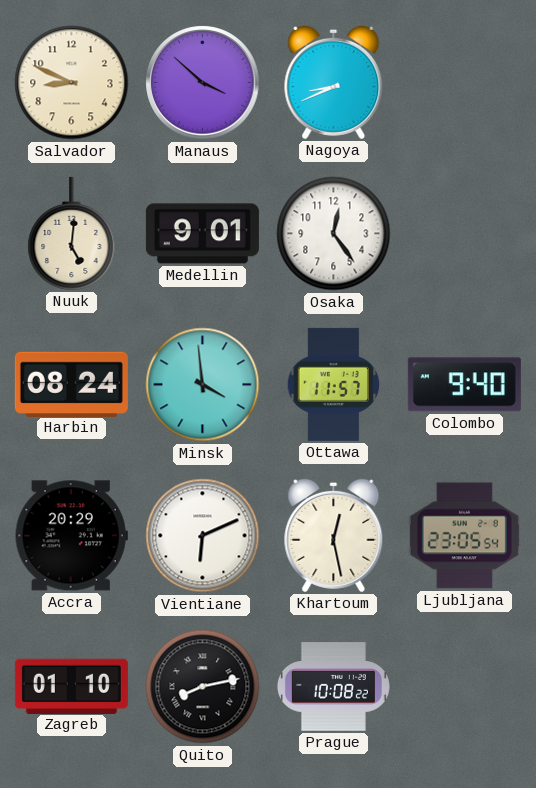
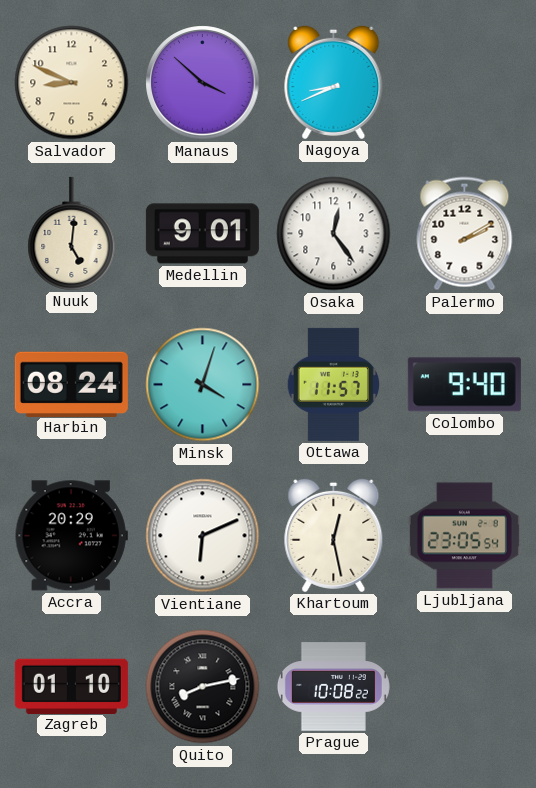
Palermo: none -> 2:10 (465, 234)
Minsk: 3:59 -> 4:03 (203, 385)
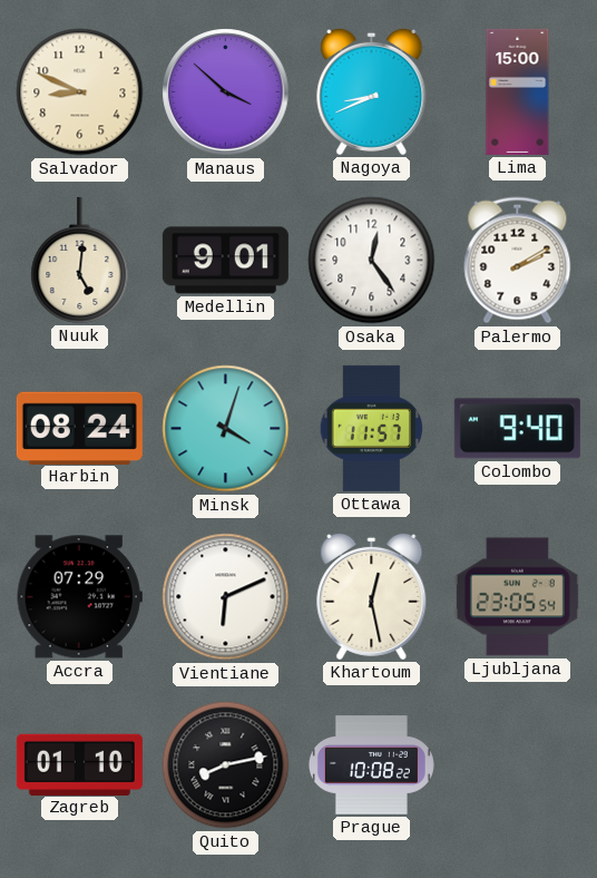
Lima: none -> 15:00 (518, 91)
Accra: 20:29 -> 07:29 (79, 597)
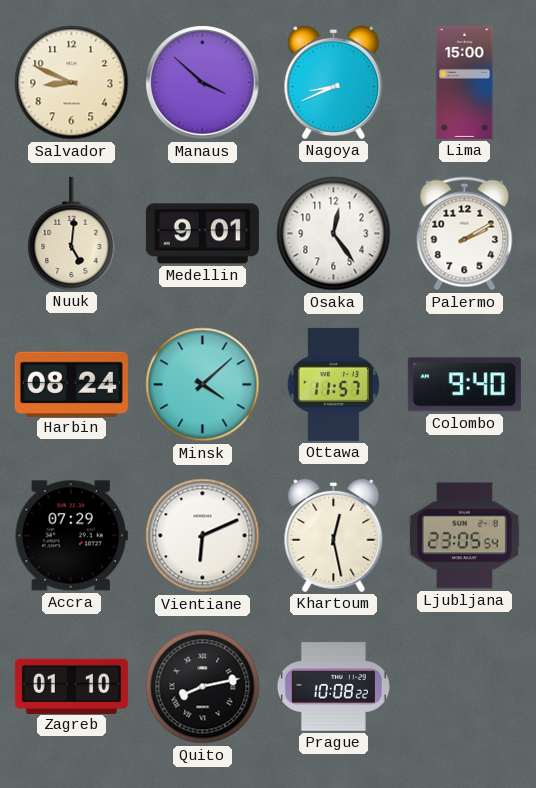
Minsk: 4:03 -> 4:08 (203, 385)
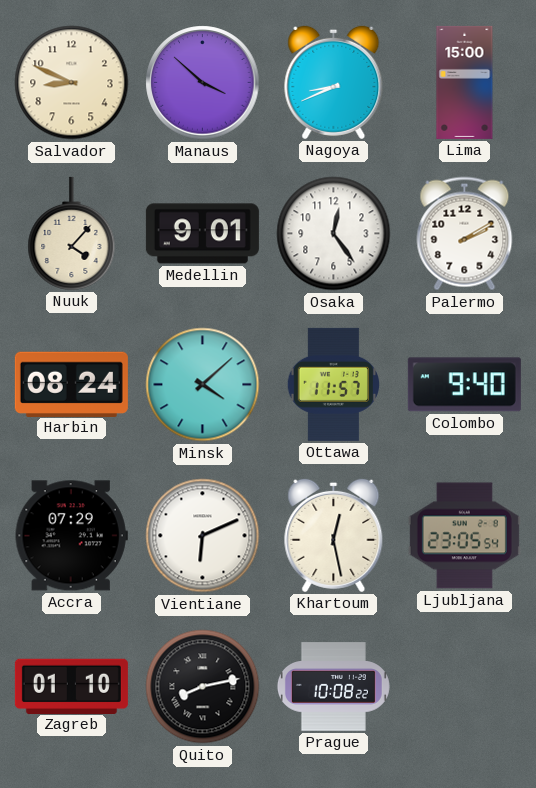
Nuuk: 5:01 -> 4:07 (72, 233)
